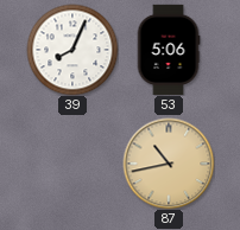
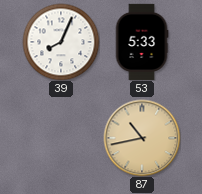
53: 5:06 -> 5:33 (142, 42)
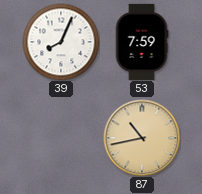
53: 5:33 -> 7:59 (142, 42)
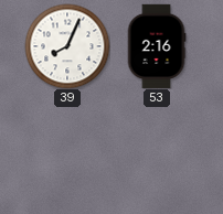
53: 7:59 -> 2:16 (157, 46)
87: 10:43 -> none (142, 138)
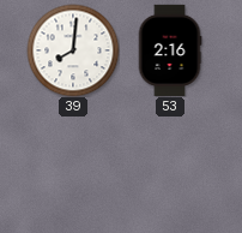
39: 8:04 -> 8:01 (73, 50)
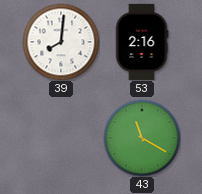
43: none -> 11:20 (142, 138)
